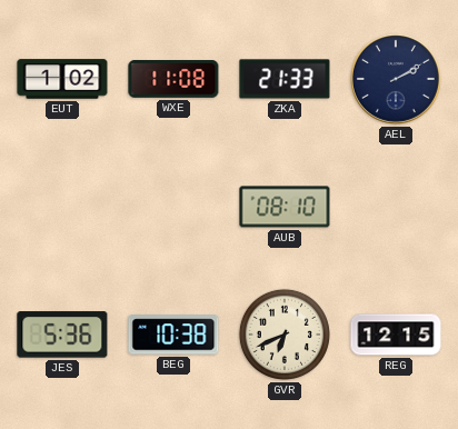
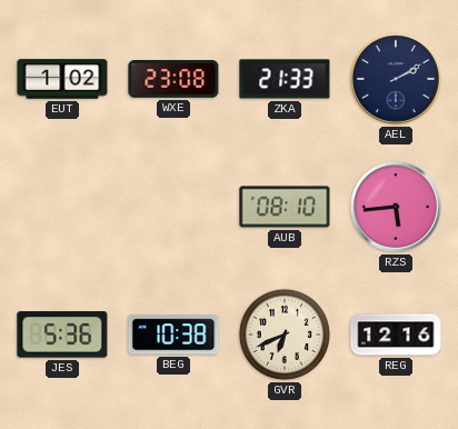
WXE: 11:08 -> 23:08 (173, 80)
RZS: none -> 5:44 (396, 207)
REG: 12:15 -> 12:16 (396, 335)
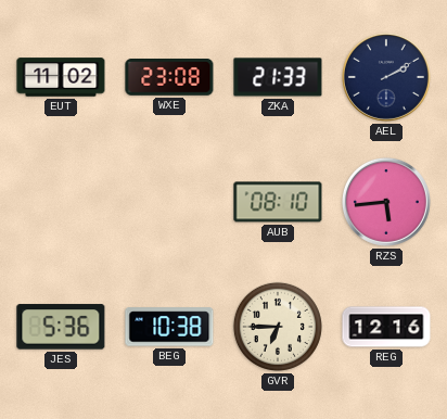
EUT: 1:02 -> 11:02 (61, 77)
GVR: 6:41 -> 6:45 (278, 327)
